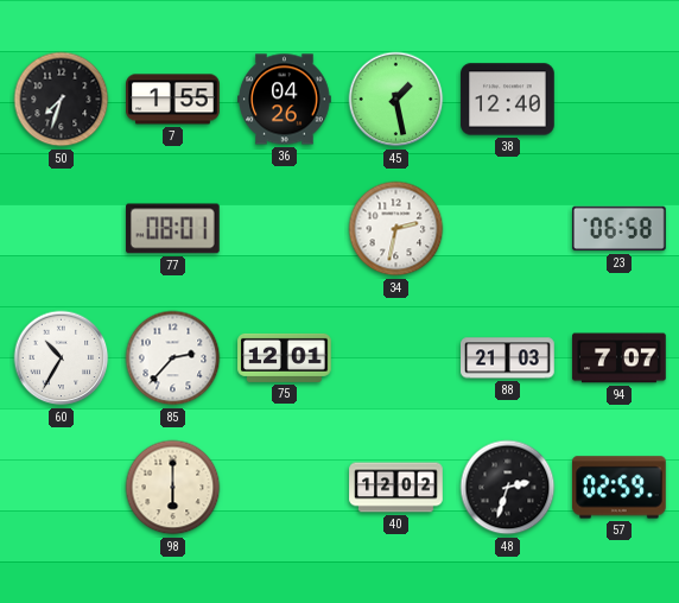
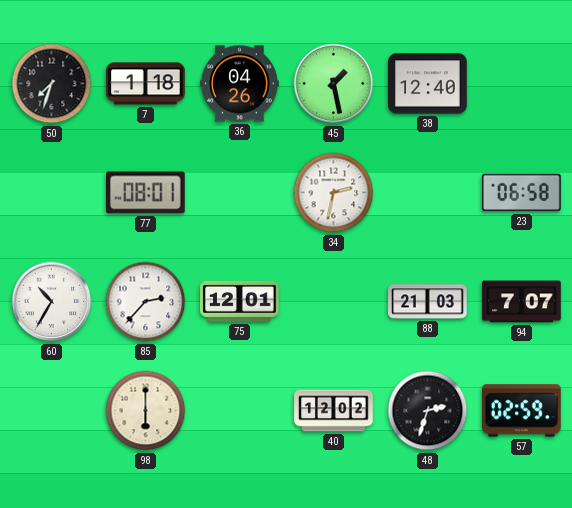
7: 1:55 -> 1:18 (146, 84)
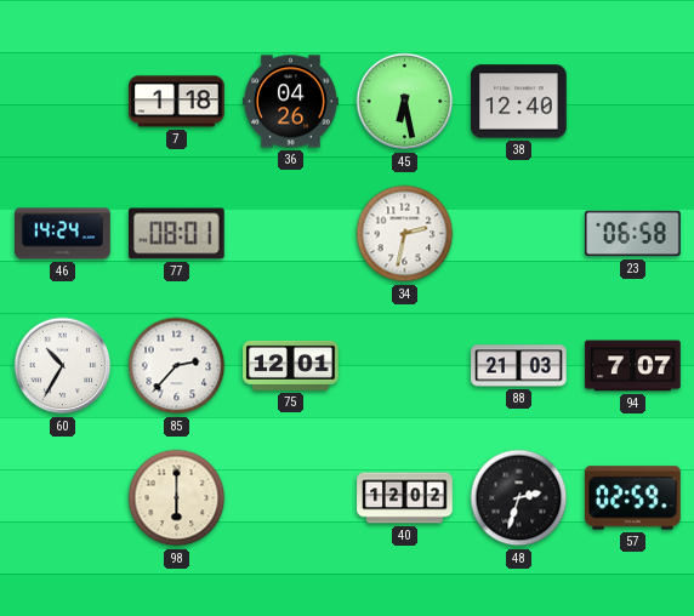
50: 7:33 -> none (52, 84)
45: 1:28 -> 6:28 (405, 102)
46: none -> 14:24 (63, 234)
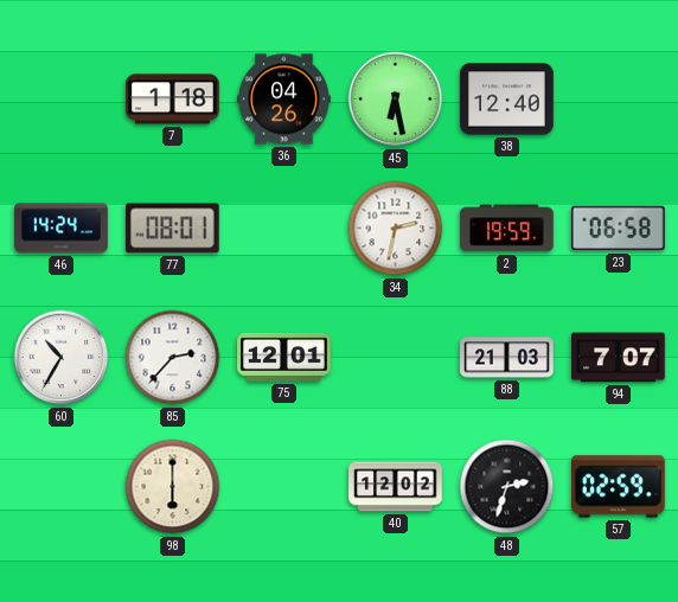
2: none -> 19:59 (507, 229)
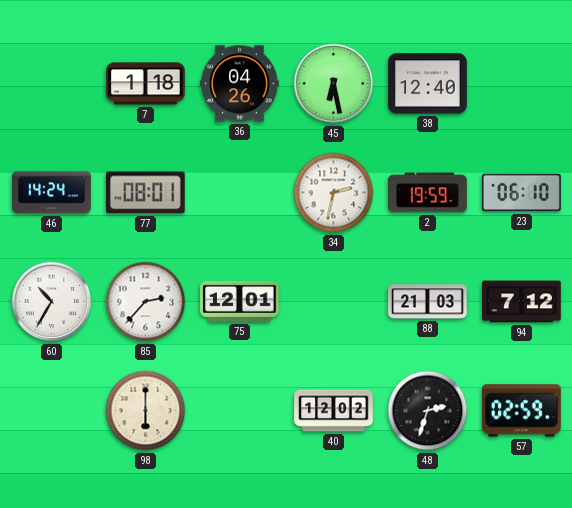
23: 06:58 -> 06:10 (522, 193)
94: 7:07 -> 7:12 (522, 302)
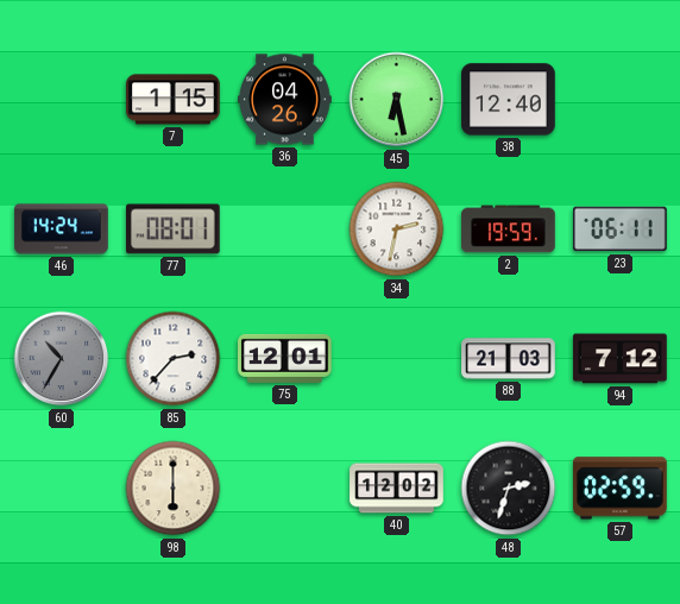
7: 1:18 -> 1:15 (174, 100)
23: 06:10 -> 06:11 (621, 229)
60 dial: white -> grey (62, 359)
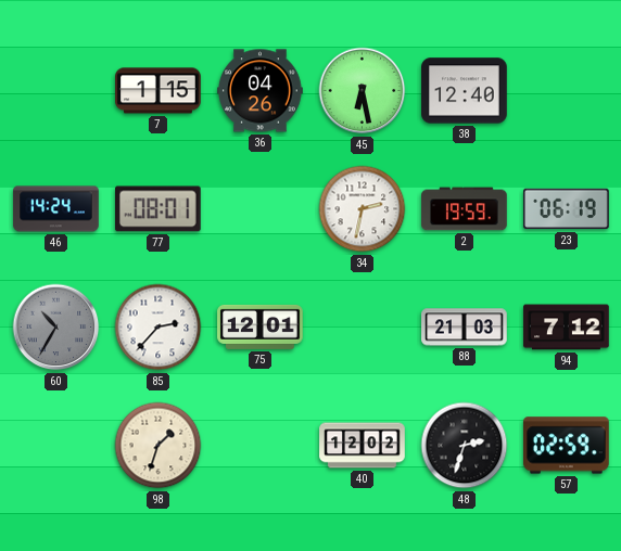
23: 06:11 -> 06:19 (567, 209)
98: 6:00 -> 1:33 (159, 446)
